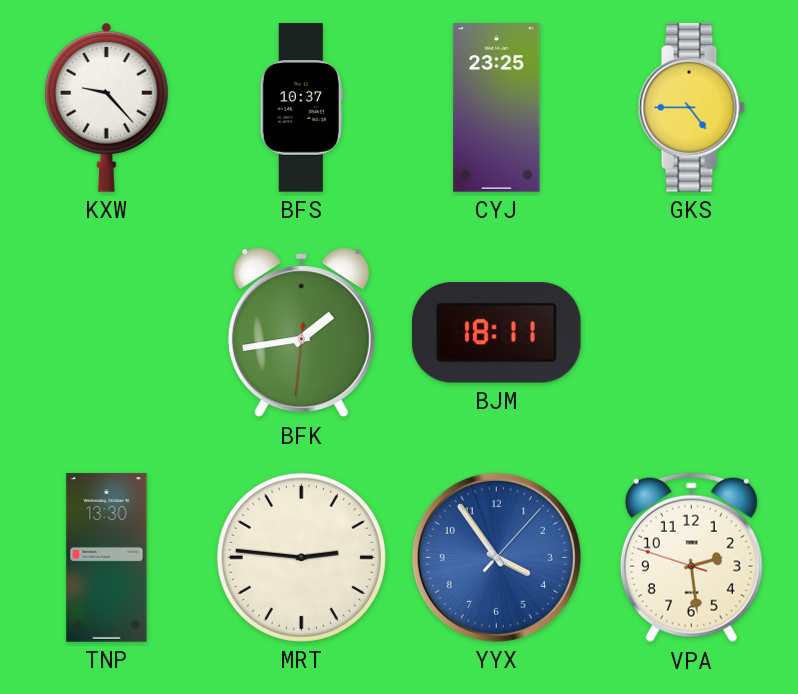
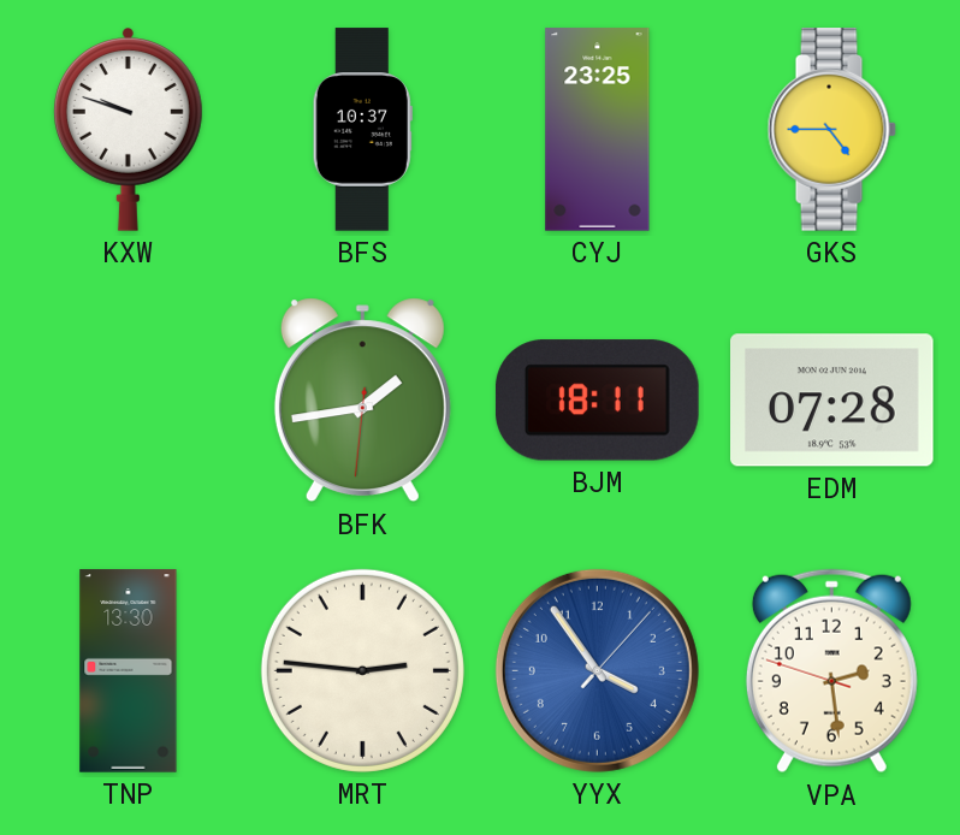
KXW: 9:23 -> 9:48 (128, 130)
EDM: none -> 07:28 (832, 401)
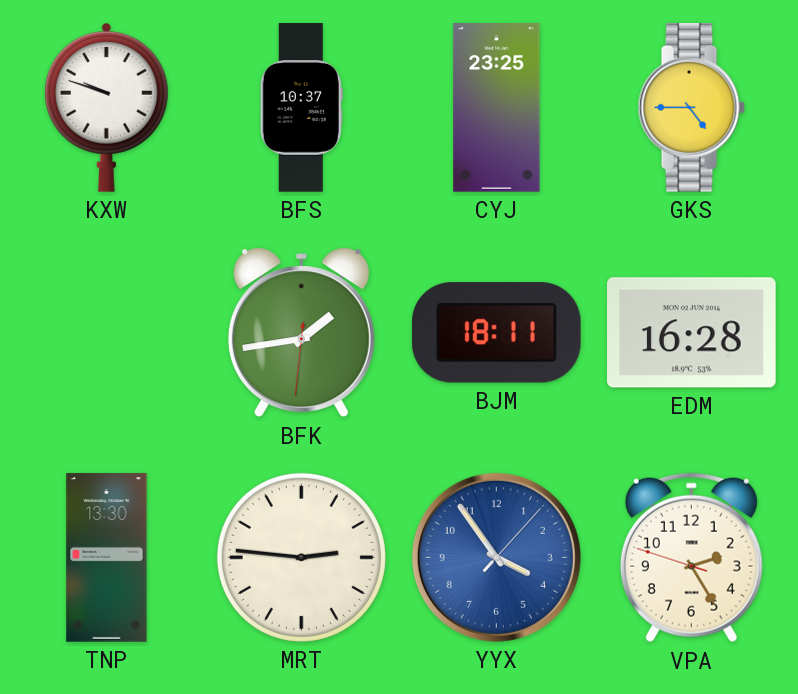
EDM: 07:28 -> 16:28 (692, 333)
VPA: 2:28 -> 2:24 (691, 558)
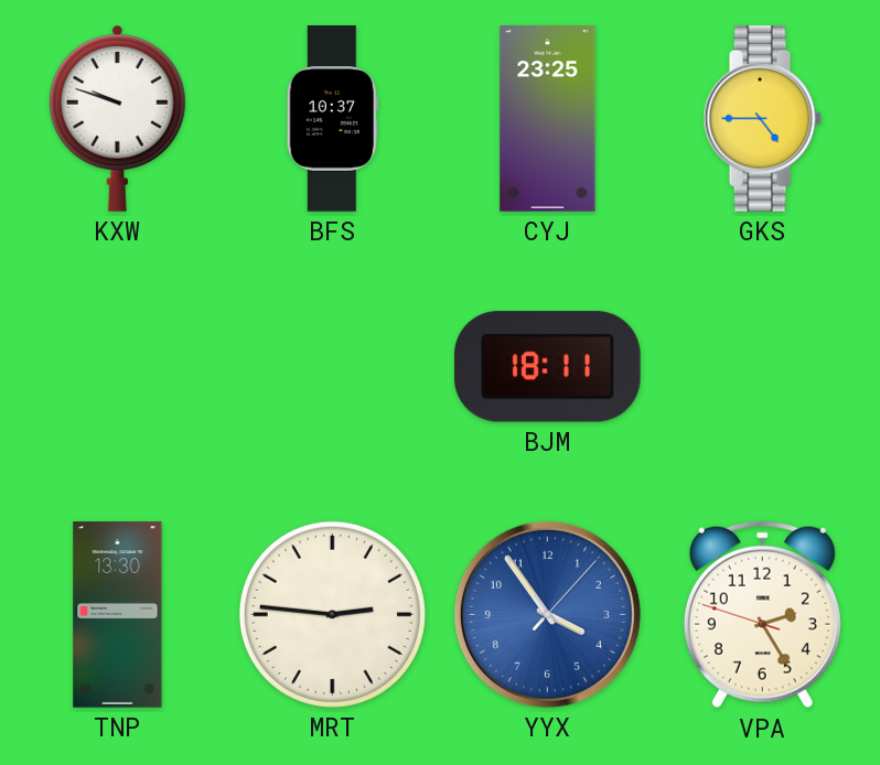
BFK: 1:43 -> none (301, 333)
EDM: 16:28 -> none (692, 333)
